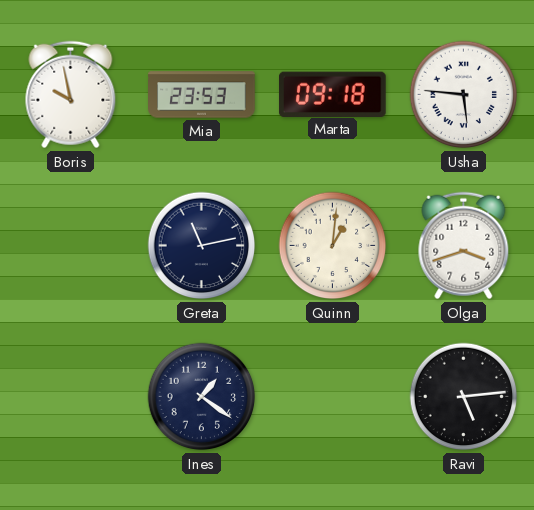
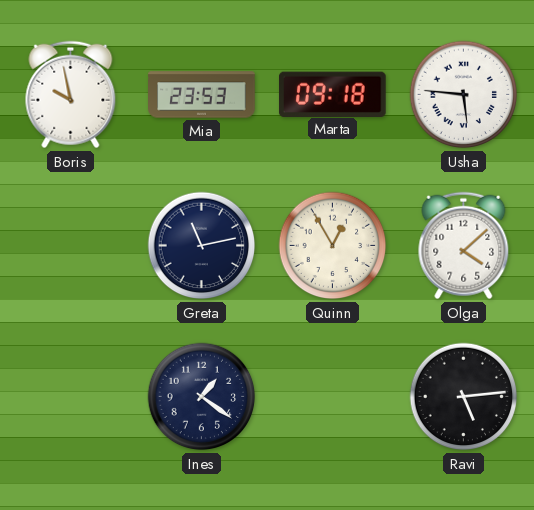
Quinn: 1:01 -> 12:55 (333, 246)
Olga: 3:42 -> 4:08 (464, 246)
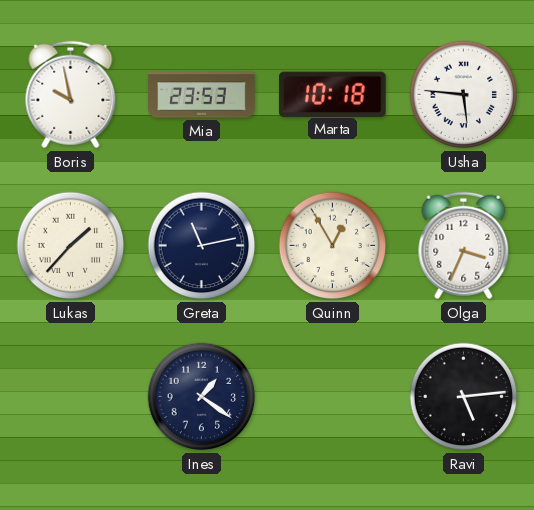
Marta: 09:18 -> 10:18 (333, 94)
Lukas: none -> 1:37 (71, 246)
Olga: 4:08 -> 3:34 (464, 246)
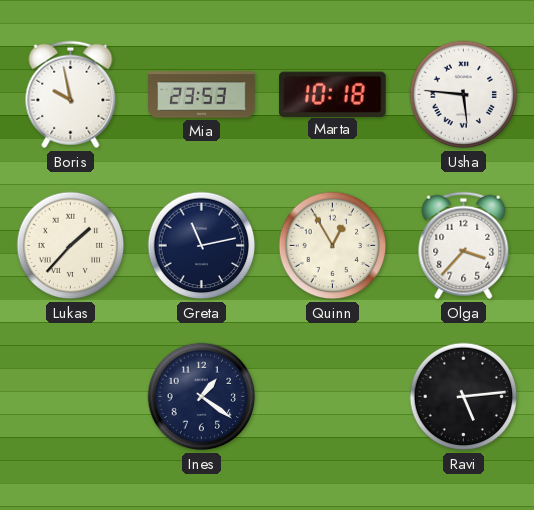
Olga: 3:34 -> 3:37 (464, 246)
